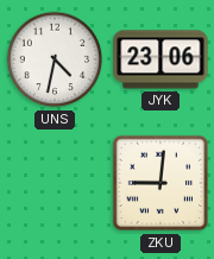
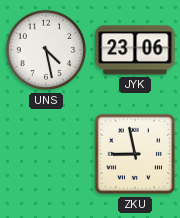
UNS: 4:32 -> 4:28 (46, 50)
ZKU: 9:01 -> 8:58 (135, 154)
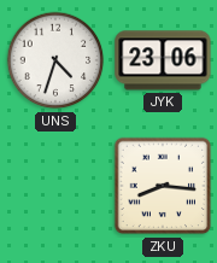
UNS: 4:28 -> 4:33 (55, 60)
ZKU: 8:58 -> 8:16 (163, 186)
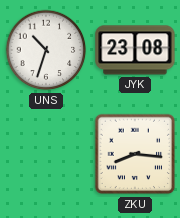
UNS: 4:33 -> 10:33 (46, 50)
JYK: 23:06 -> 23:08 (135, 50)
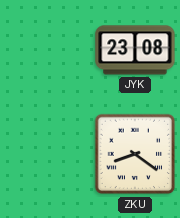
UNS: 10:33 -> none (46, 50)
ZKU: 8:16 -> 8:21 (135, 154)
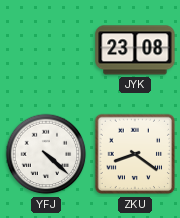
YFJ: none -> 4:22 (46, 154)
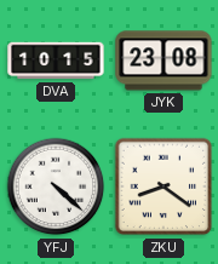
DVA: none -> 10:15 (56, 61)
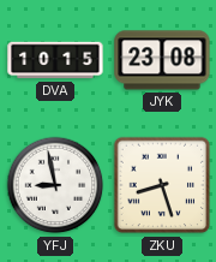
YFJ: 4:22 -> 8:58 (55, 185)
ZKU: 8:21 -> 8:27 (162, 185)
